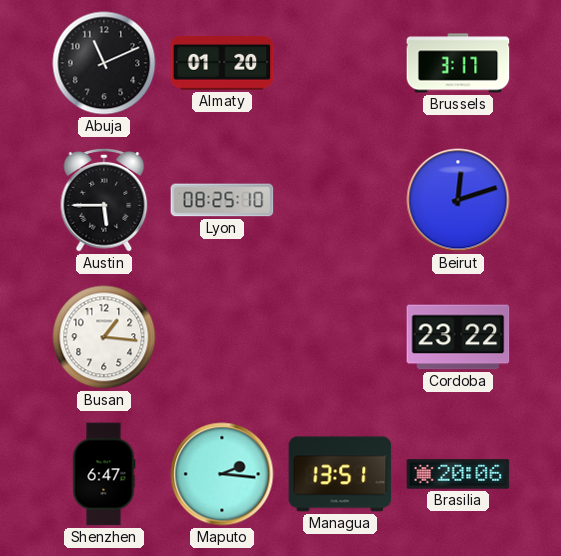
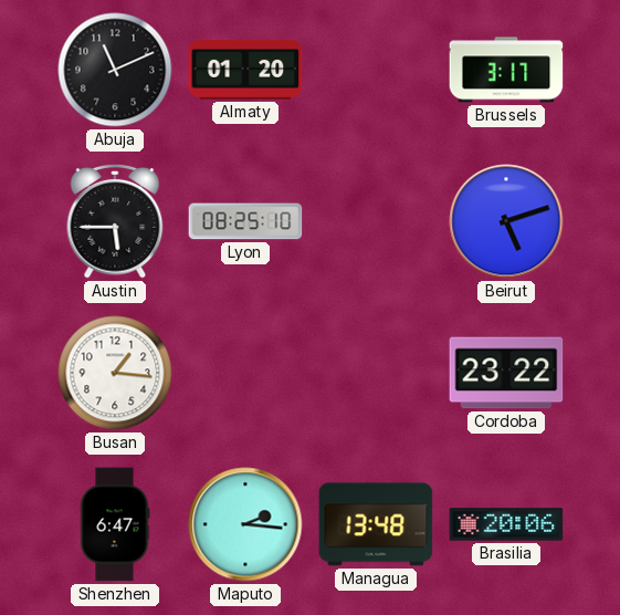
Beirut: 12:12 -> 5:12 (506, 221)
Managua: 13:51 -> 13:48 (376, 524)
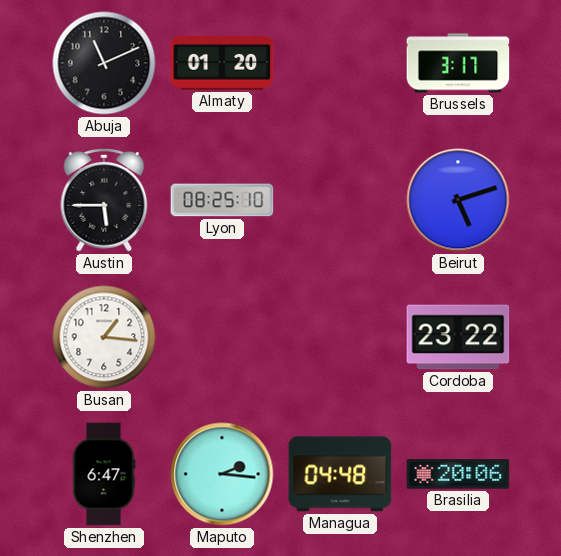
Managua: 13:48 -> 04:48 (340, 474)
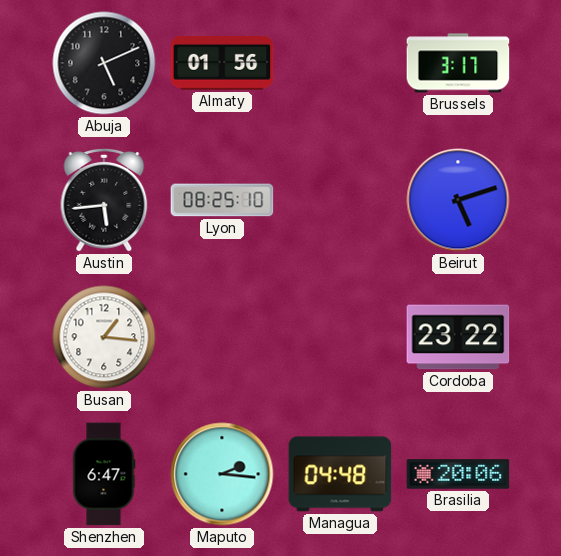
Abuja: 11:11 -> 5:11 (104, 63)
Almaty: 01:20 -> 01:56 (222, 64)
Austin: 5:45 -> 5:44 (104, 201)
